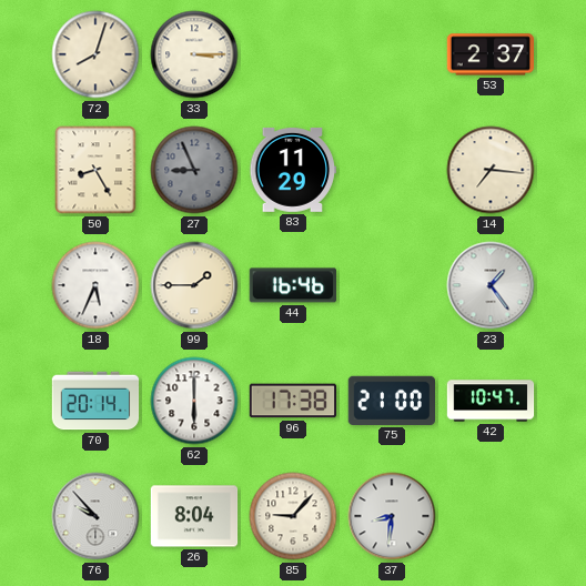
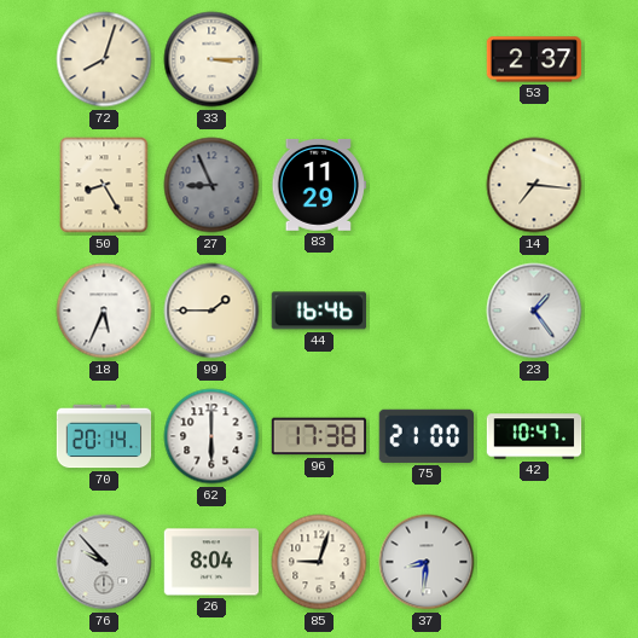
85: 9:07 -> 9:03 (319, 562)
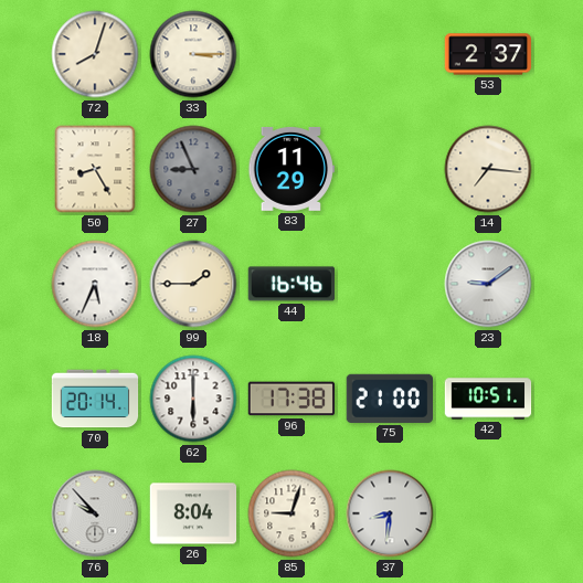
23: 1:24 -> 9:09 (488, 284)
42: 10:47 -> 10:51 (488, 399)
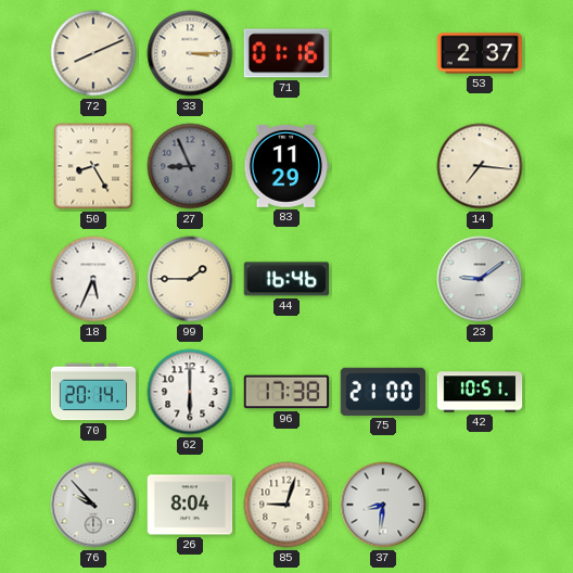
72: 8:03 -> 8:11 (93, 53)
71: none -> 01:16 (285, 53)
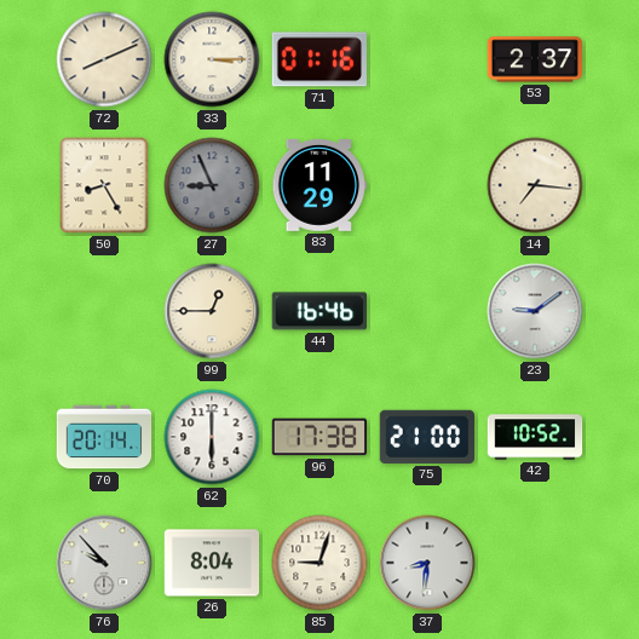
18: 5:34 -> none (93, 279)
99: 1:45 -> 12:45 (212, 311)
42: 10:51 -> 10:52 (535, 437)
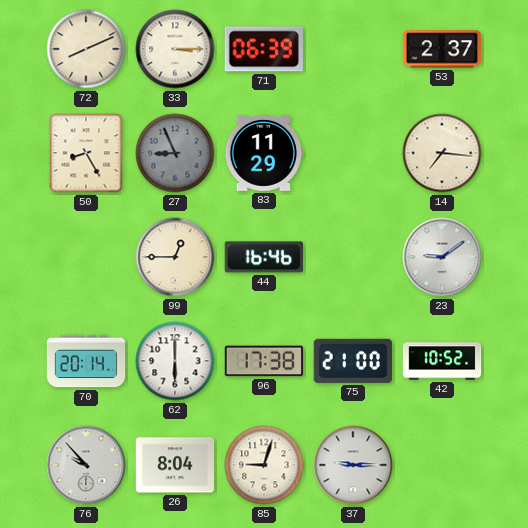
71: 01:16 -> 06:39 (263, 49)
37: 8:31 -> 9:15 (353, 465)
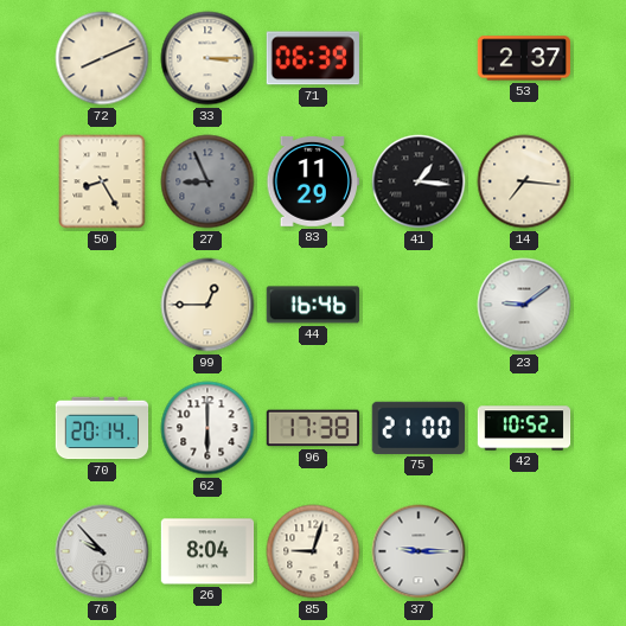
41: none -> 1:16 (419, 181)
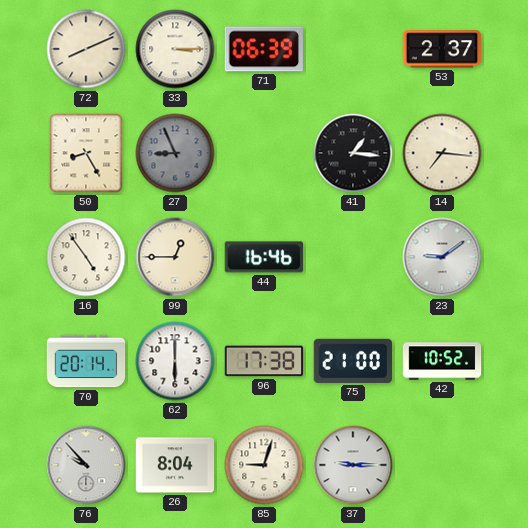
83: 11:29 -> none (313, 181)
16: none -> 4:54 (86, 257)
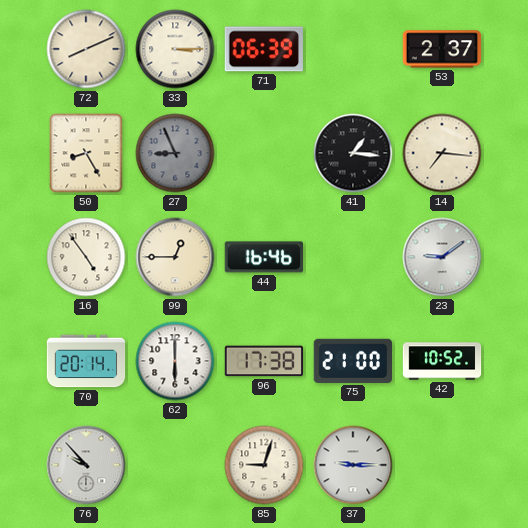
26: 8:04 -> none (175, 465)
